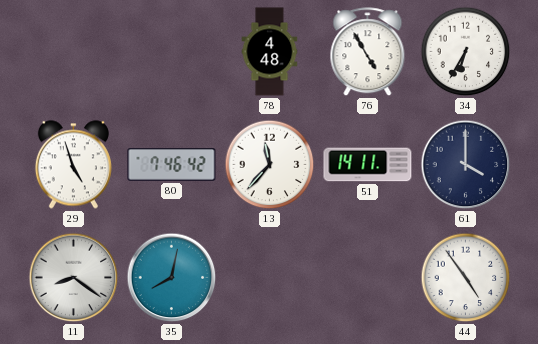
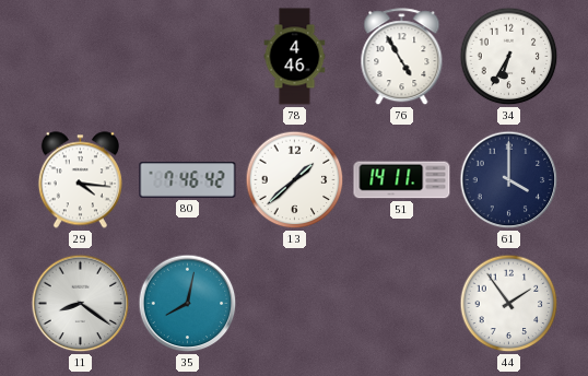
78: 4:48 -> 4:46 (295, 57)
29: 4:57 -> 4:16 (80, 180)
13: 11:37 -> 1:38 (295, 180)
44: 4:54 -> 1:54 (509, 304)
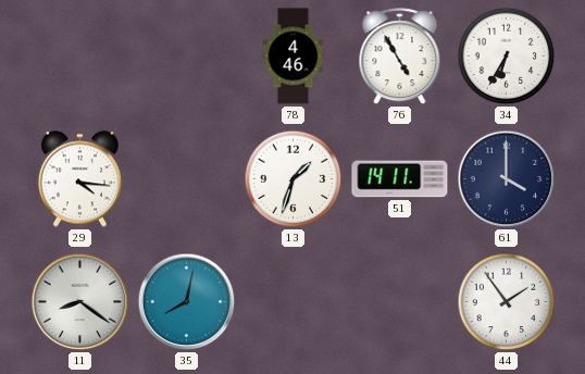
80: 7:46 -> none (188, 180)
13: 1:38 -> 1:33 (294, 179)
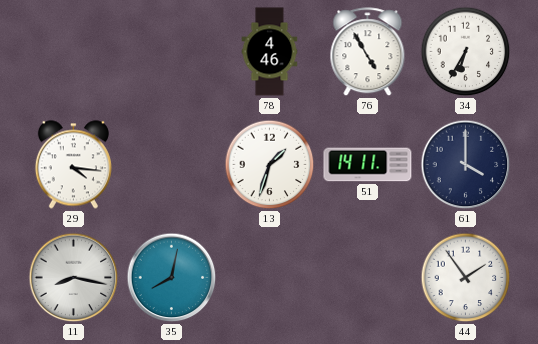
11: 8:21 -> 8:17 (74, 278)
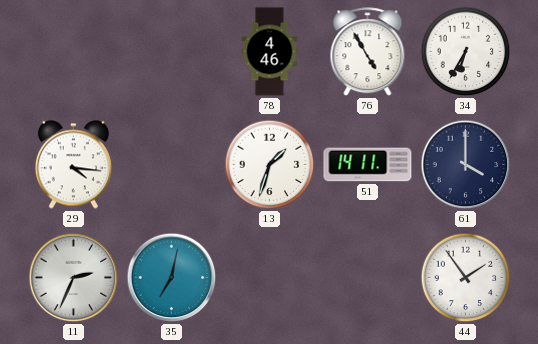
11: 8:17 -> 2:34 (74, 278)
35: 8:02 -> 7:02 (172, 278)
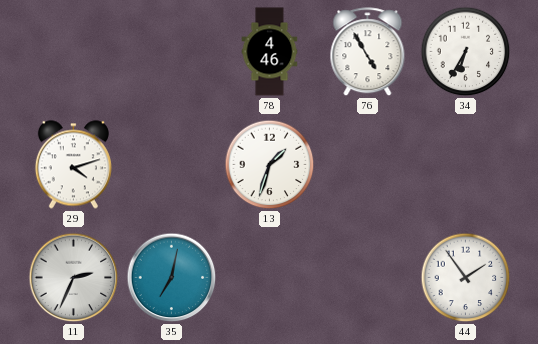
29: 4:16 -> 4:12 (73, 165)
51: 14:11 -> none (368, 165)
61: 4:00 -> none (466, 165)
